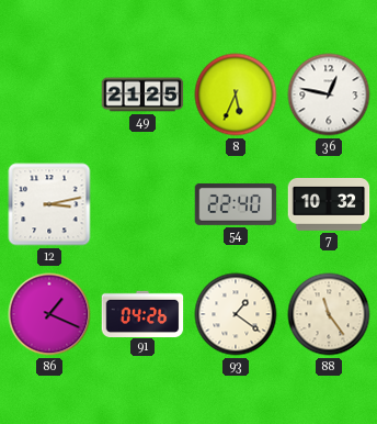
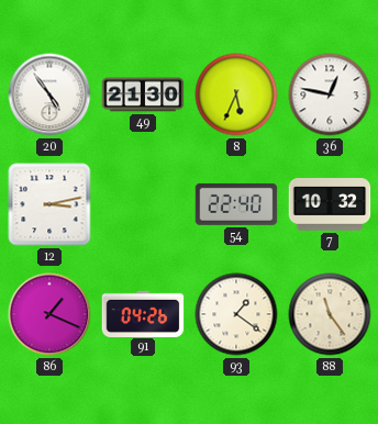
20: none -> 4:54 (49, 94)
49: 21:25 -> 21:30 (143, 94)
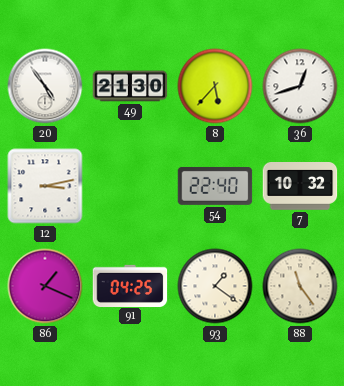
8: 5:34 -> 5:37 (215, 86)
36: 12:47 -> 12:42 (300, 86)
91: 04:26 -> 04:25 (130, 285)
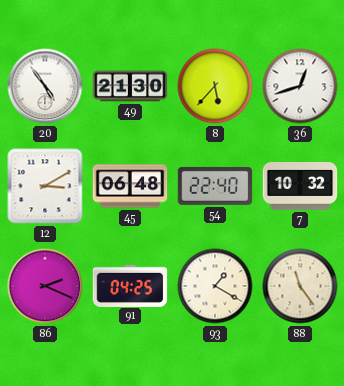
12: 3:13 -> 3:10 (45, 186)
45: none -> 06:48 (130, 186)
86: 1:19 -> 2:19 (45, 286)
93: 1:21 -> 1:20 (215, 286)
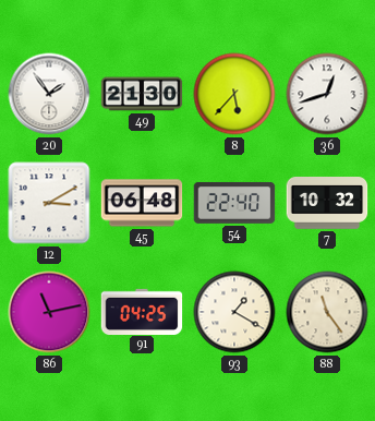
20: 4:54 -> 1:54 (49, 94)
86: 2:19 -> 11:13 (49, 312)
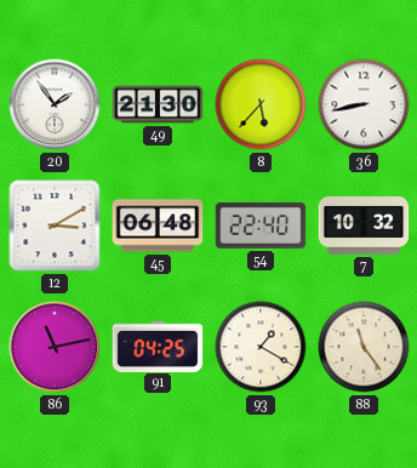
36: 12:42 -> 8:43 (364, 104)
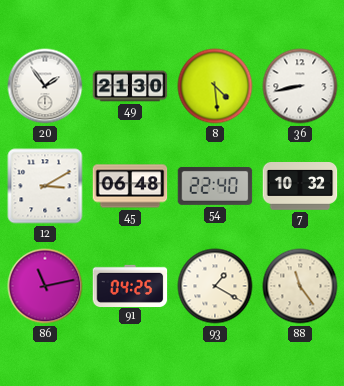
8: 5:37 -> 4:29 (215, 86)
